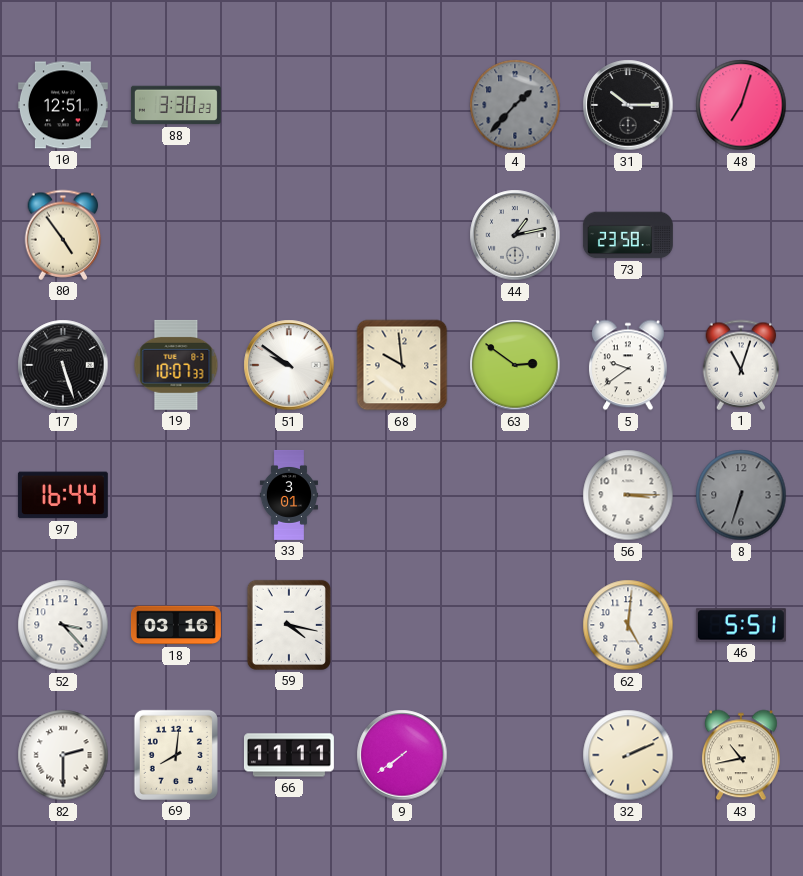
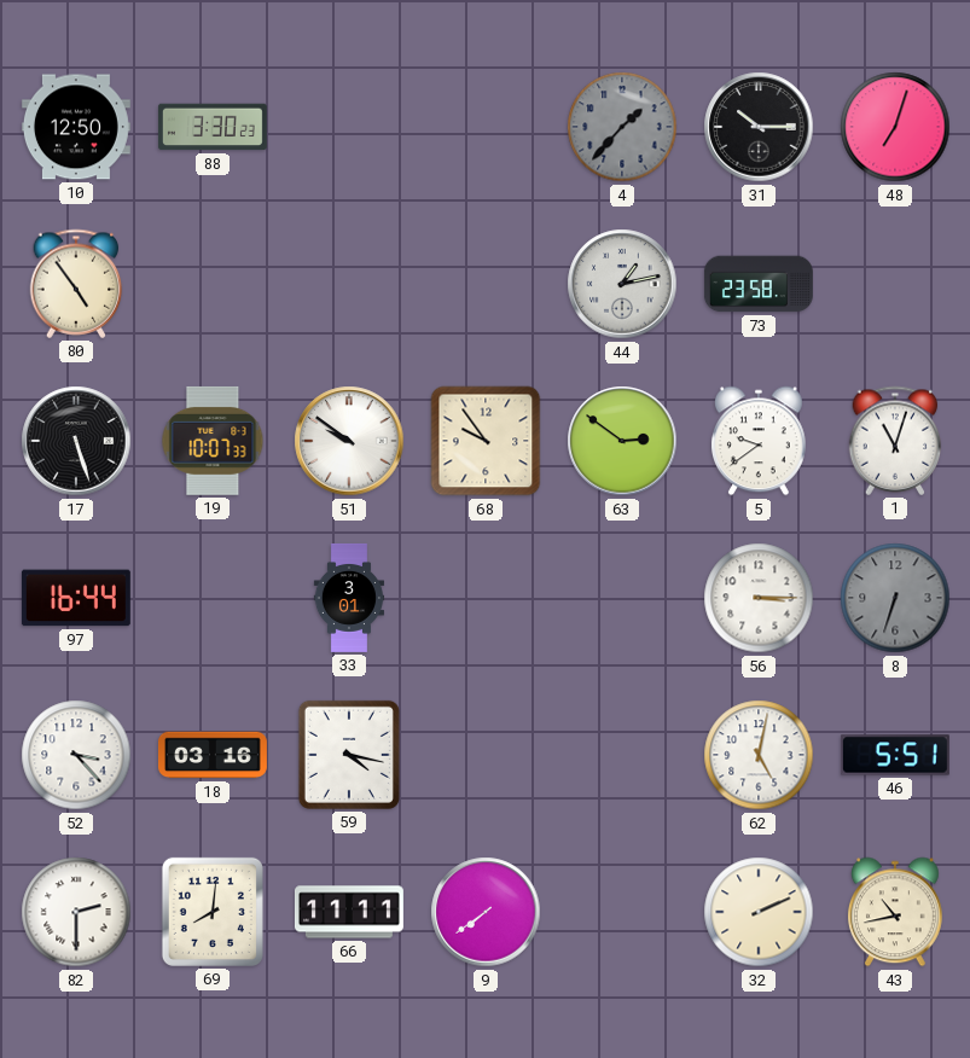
10: 12:51 -> 12:50 (76, 127)
68: 9:59 -> 9:54 (486, 441)
62: 5:01 -> 5:02 (759, 755)
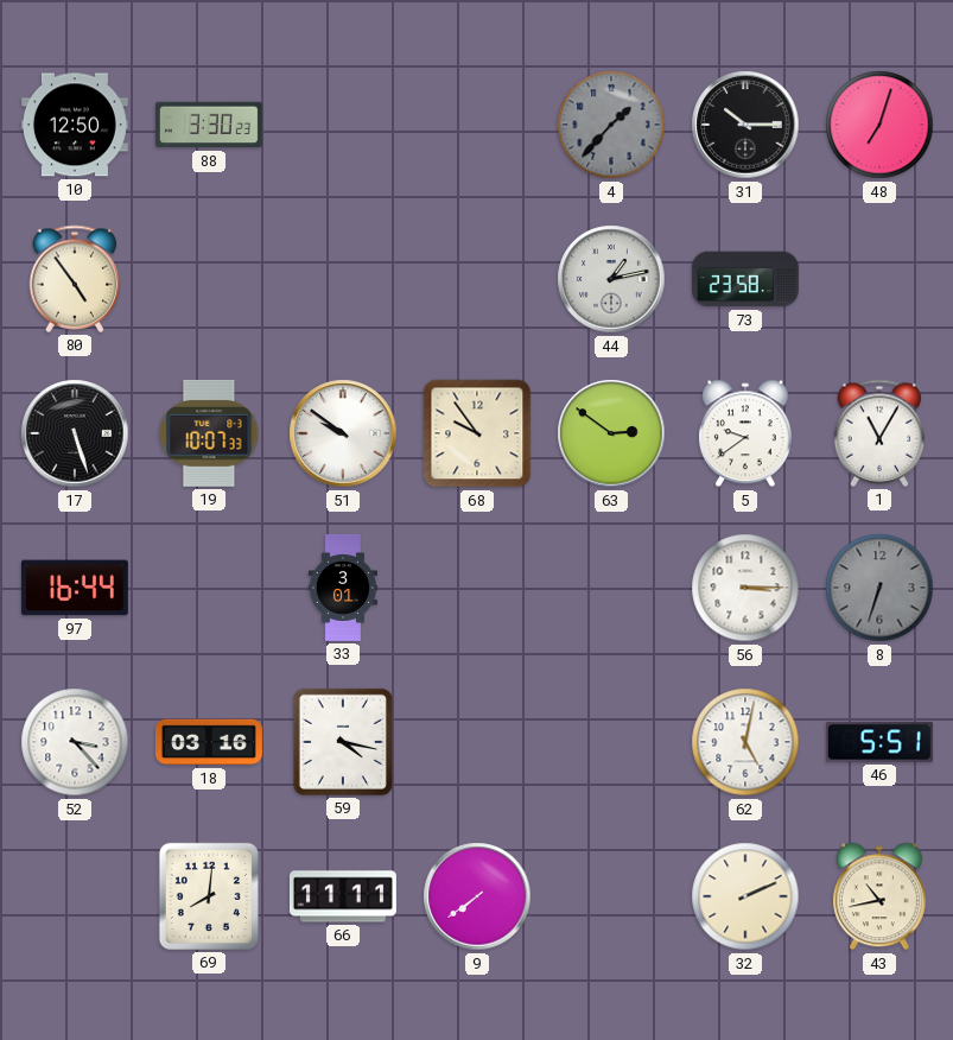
1: 11:03 -> 11:05 (879, 433)
82: 2:30 -> none (76, 912)
